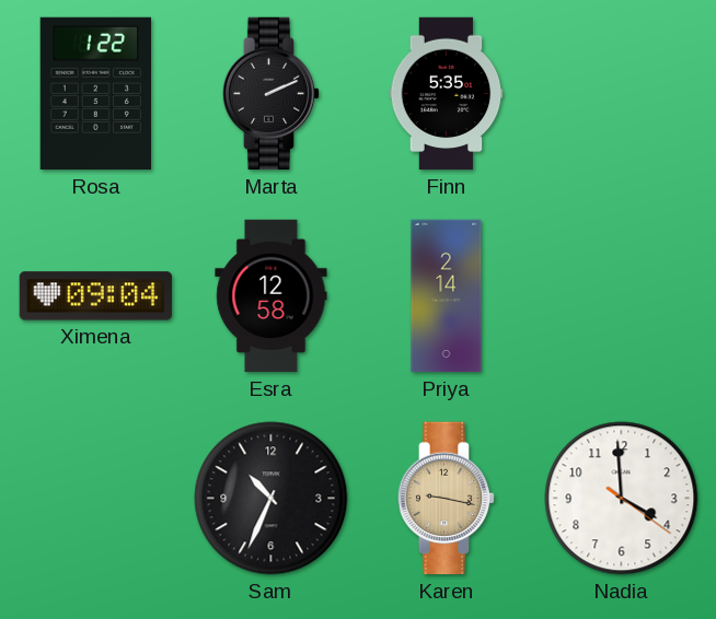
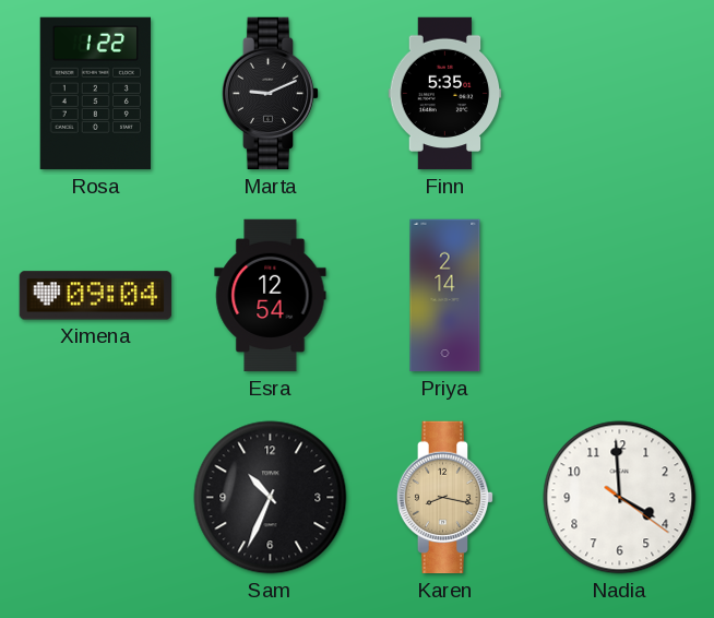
Marta: 2:11 -> 9:11 (271, 94)
Esra: 12:58 -> 12:54 (271, 296)
Karen: 9:17 -> 8:17 (445, 498)
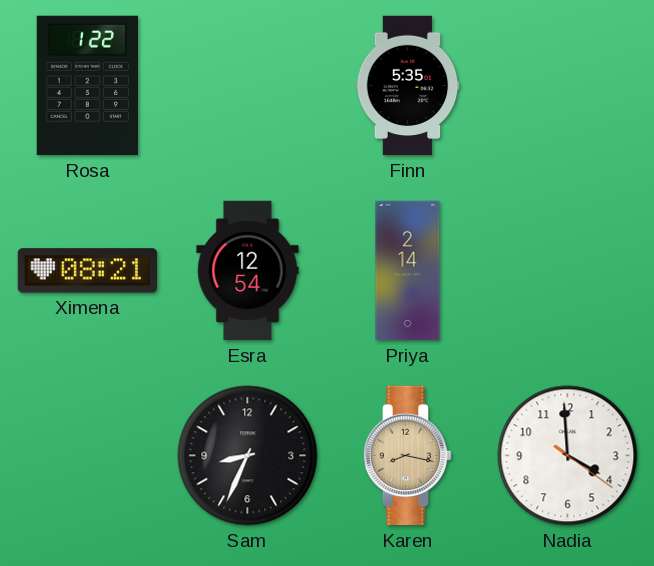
Marta: 9:11 -> none (271, 94)
Ximena: 09:04 -> 08:21 (88, 271)
Sam: 10:34 -> 8:34 (248, 456)
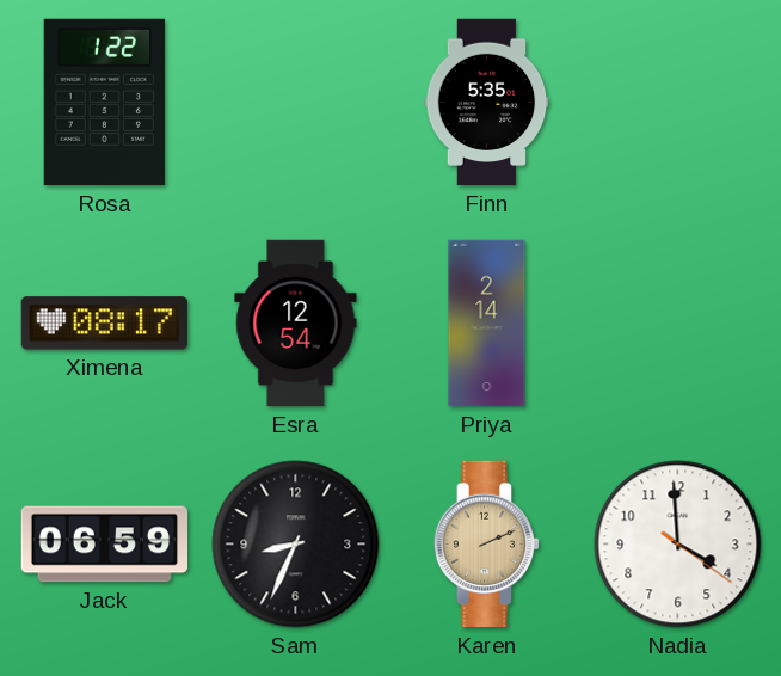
Ximena: 08:21 -> 08:17 (105, 324)
Jack: none -> 06:59 (105, 545)
Karen: 8:17 -> 2:11 (487, 545)
